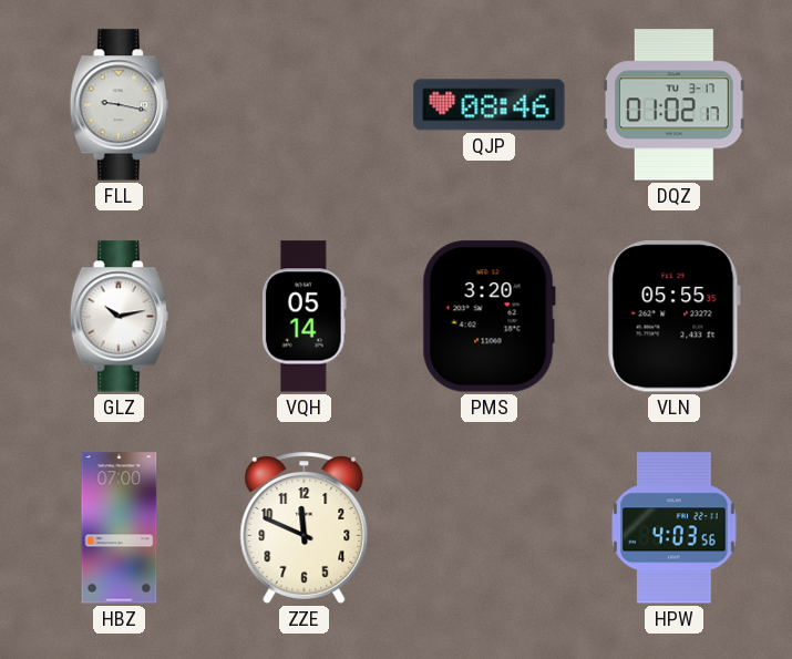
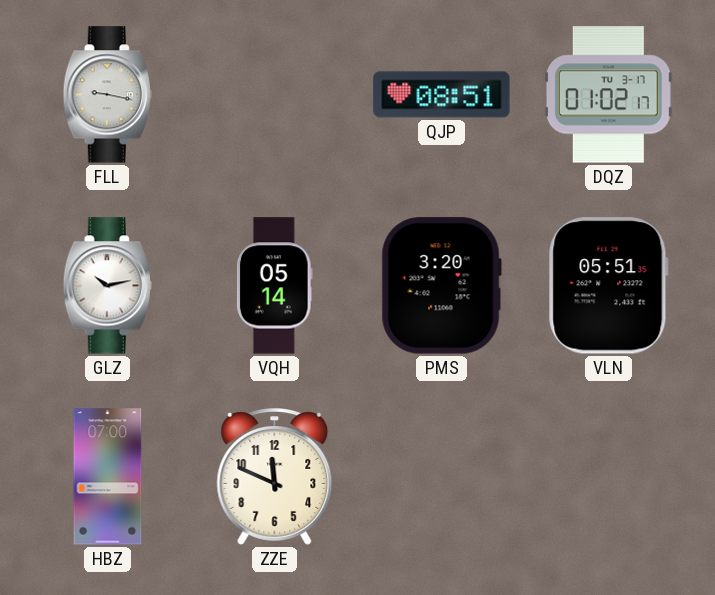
QJP: 08:46 -> 08:51 (442, 95)
VLN: 05:55 -> 05:51 (608, 286)
HPW: 4:03 -> none (675, 528)
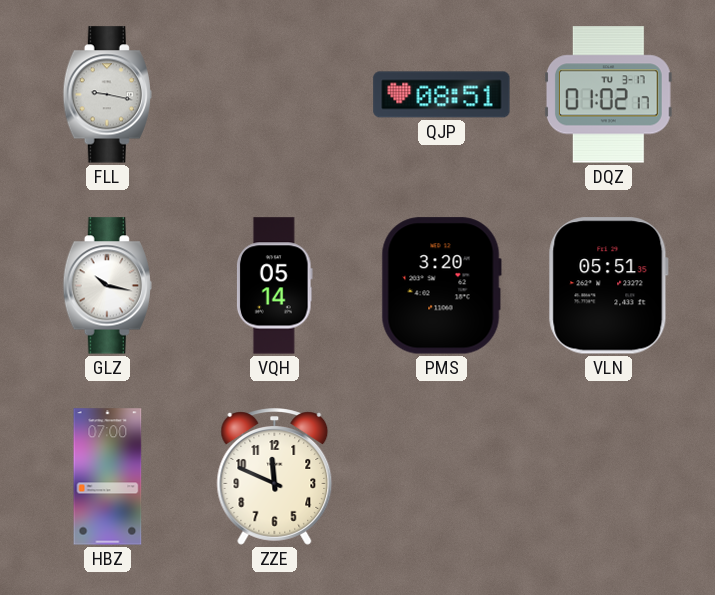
GLZ: 10:13 -> 10:17 (107, 286)
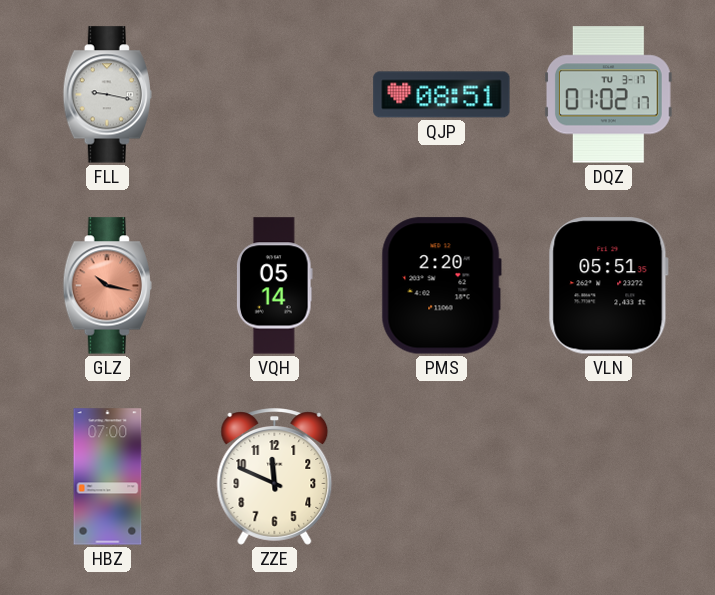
GLZ dial: white -> salmon (107, 286)
PMS: 3:20 -> 2:20 (441, 286)
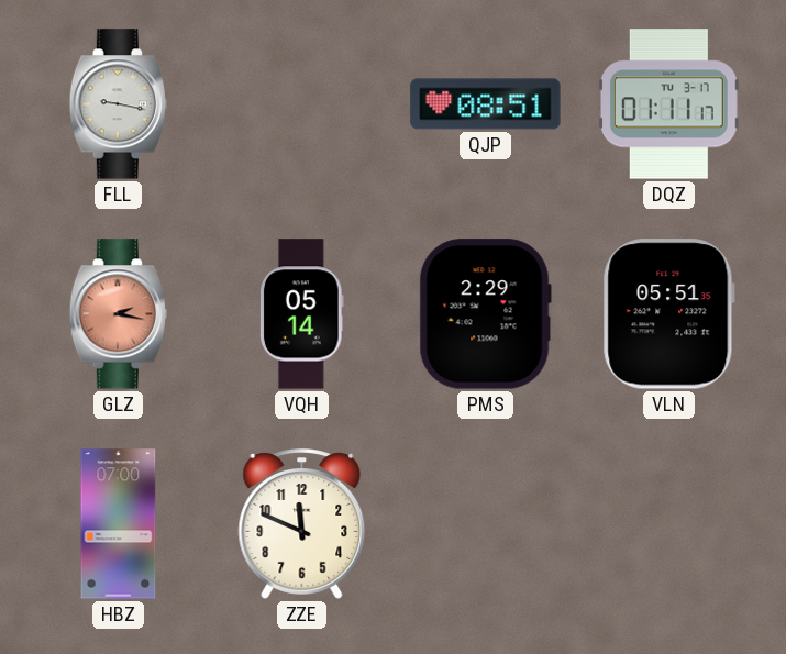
DQZ: 01:02 -> 01:11 (668, 104)
GLZ: 10:17 -> 2:17 (118, 314)
PMS: 2:20 -> 2:29 (485, 314)
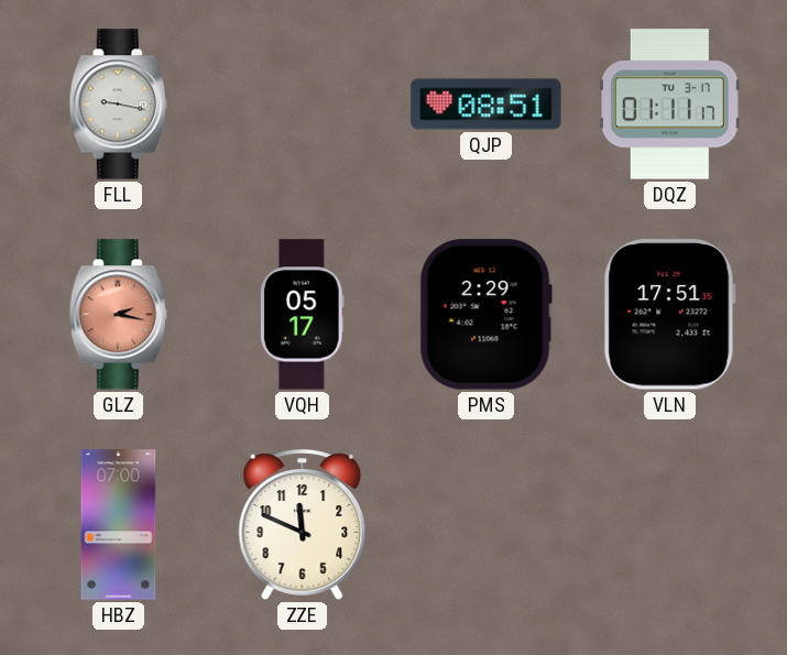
VQH: 05:14 -> 05:17 (302, 315)
VLN: 05:51 -> 17:51 (669, 315)
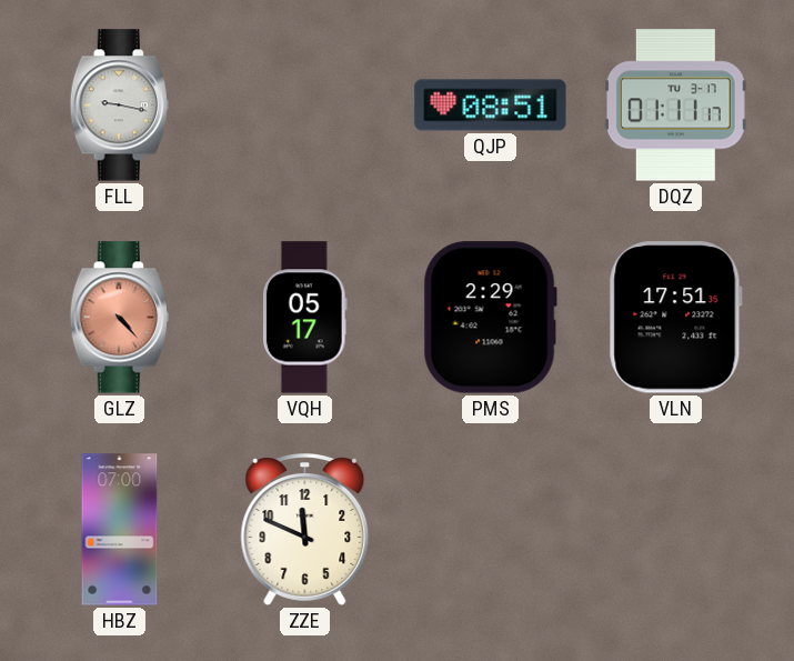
GLZ: 2:17 -> 4:23 (119, 318)
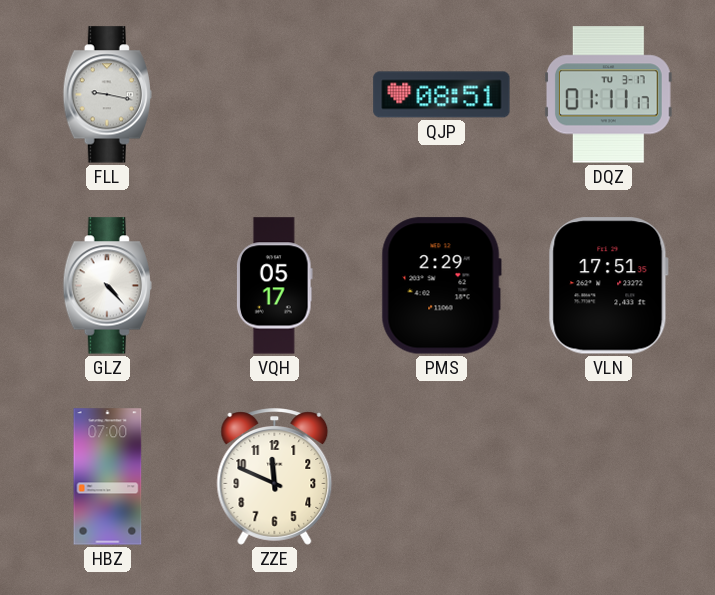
GLZ dial: salmon -> white (107, 286)
